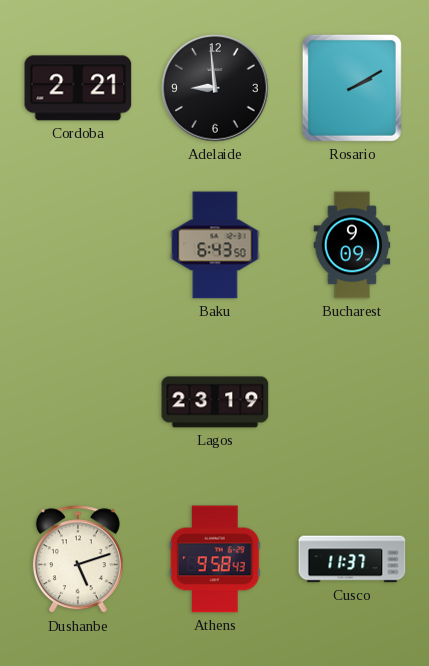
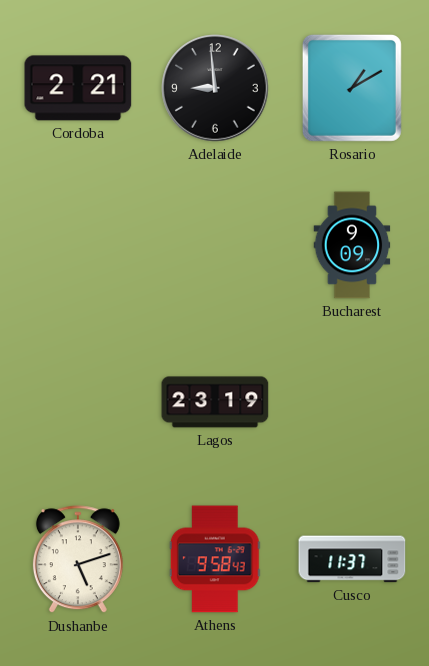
Rosario: 2:10 -> 1:10 (352, 88)
Baku: 6:43 -> none (215, 245)
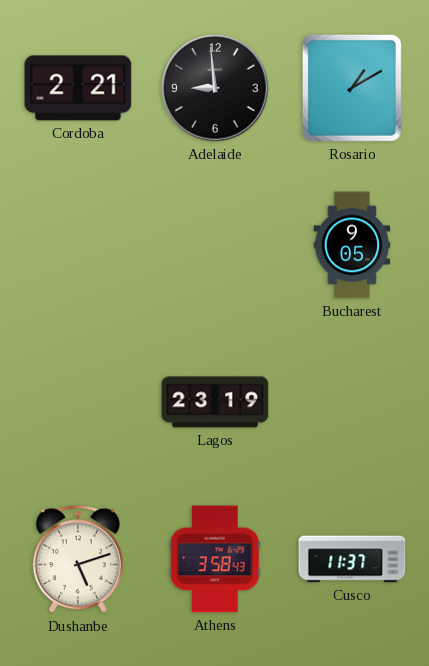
Bucharest: 9:09 -> 9:05 (352, 245)
Athens: 9:58 -> 3:58 (215, 559)
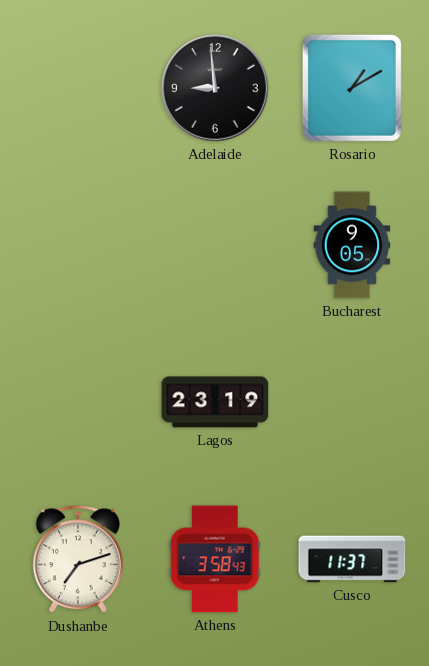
Cordoba: 2:21 -> none (78, 88)
Dushanbe: 5:12 -> 7:12 (78, 560)
